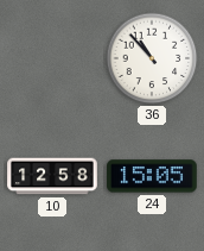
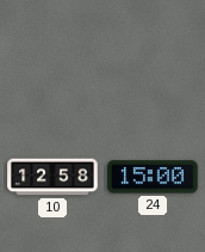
36: 10:53 -> none (152, 58)
24: 15:05 -> 15:00 (153, 177)
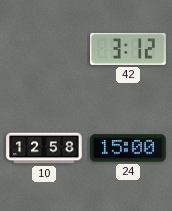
42: none -> 3:12 (128, 49)
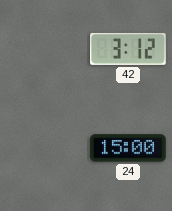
10: 12:58 -> none (44, 148)
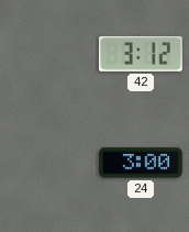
24: 15:00 -> 3:00 (141, 163)
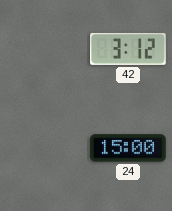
24: 3:00 -> 15:00 (128, 148)
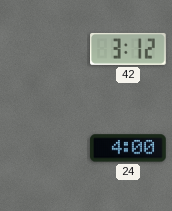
24: 15:00 -> 4:00 (128, 148)
